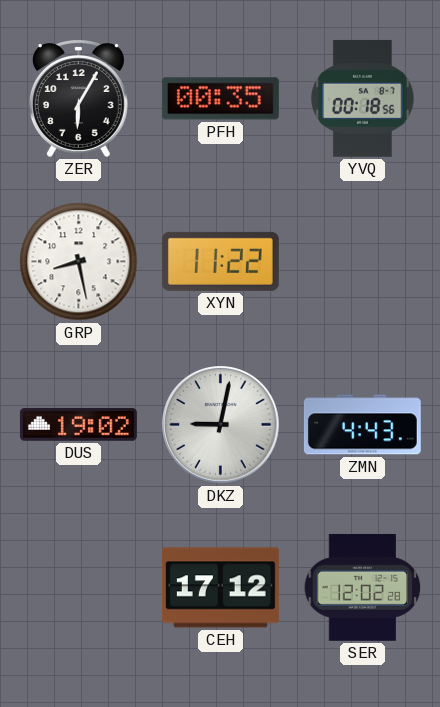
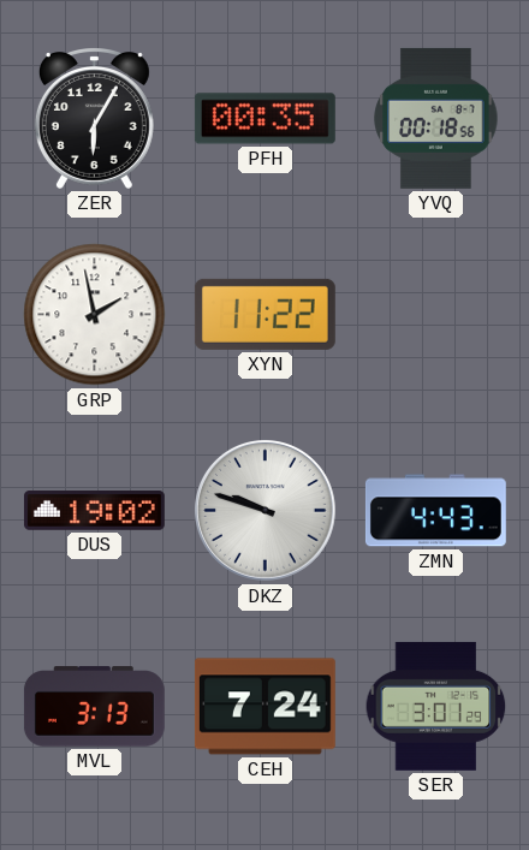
GRP: 8:28 -> 1:58 (95, 315)
DKZ: 9:02 -> 9:48 (266, 511)
MVL: none -> 3:13 (94, 707)
CEH: 17:12 -> 7:24 (264, 707)
SER: 12:02 -> 3:01 (436, 706)
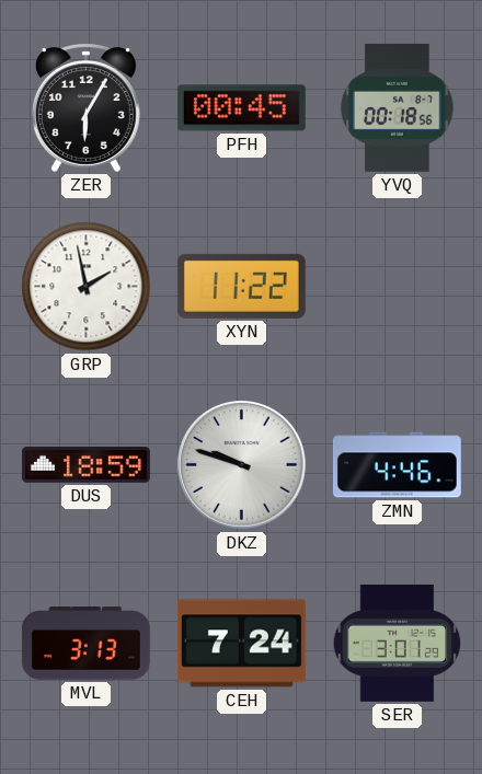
PFH: 00:35 -> 00:45 (241, 108)
DUS: 19:02 -> 18:59 (85, 465)
ZMN: 4:43 -> 4:46 (397, 465)
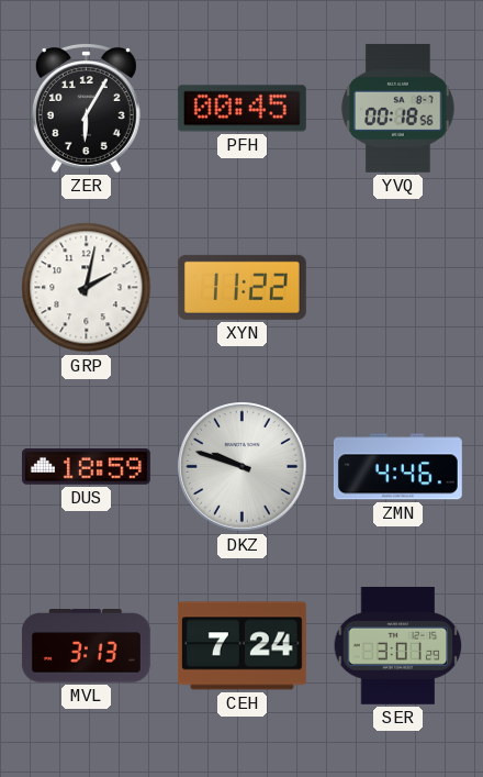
GRP: 1:58 -> 2:02 (87, 288)
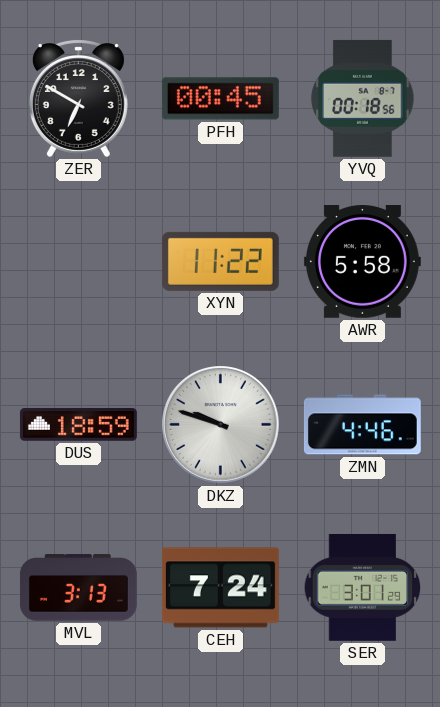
ZER: 6:05 -> 6:50 (78, 98)
GRP: 2:02 -> none (87, 288)
AWR: none -> 5:58 (362, 262)
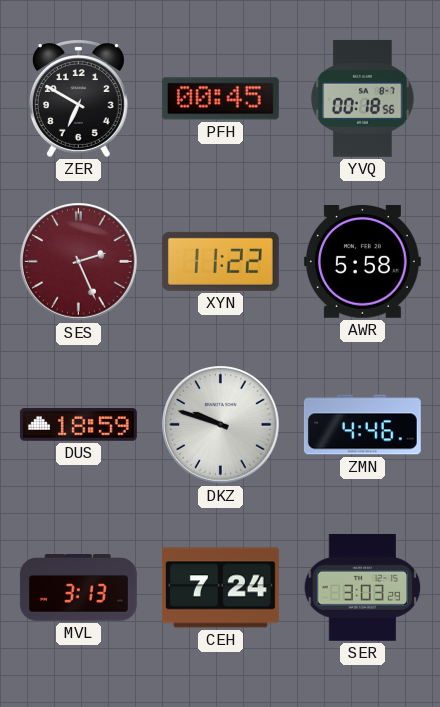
SES: none -> 2:26 (79, 262)
SER: 3:01 -> 3:03 (363, 587)
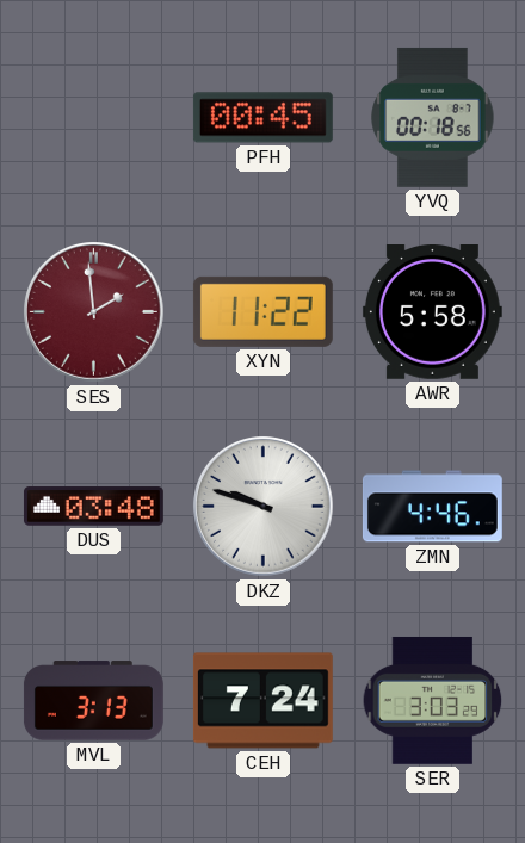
ZER: 6:50 -> none (78, 98)
SES: 2:26 -> 1:59 (94, 312)
DUS: 18:59 -> 03:48 (93, 507)
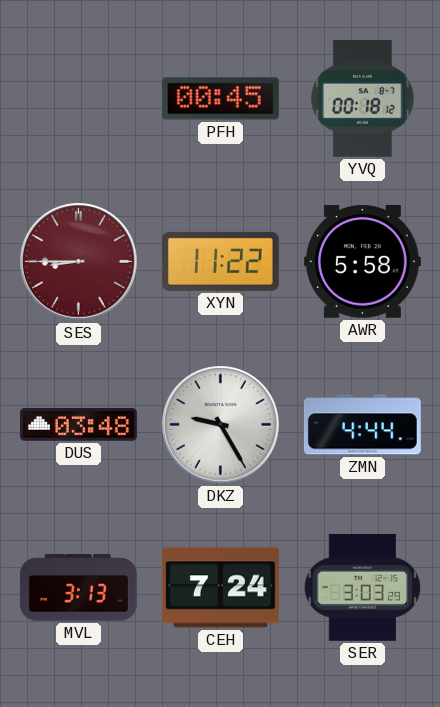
YVQ: 00:18:56 -> 00:18:12 (363, 98)
SES: 1:59 -> 8:45 (79, 262)
DKZ: 9:48 -> 9:25 (221, 425)
ZMN: 4:46 -> 4:44 (362, 425)
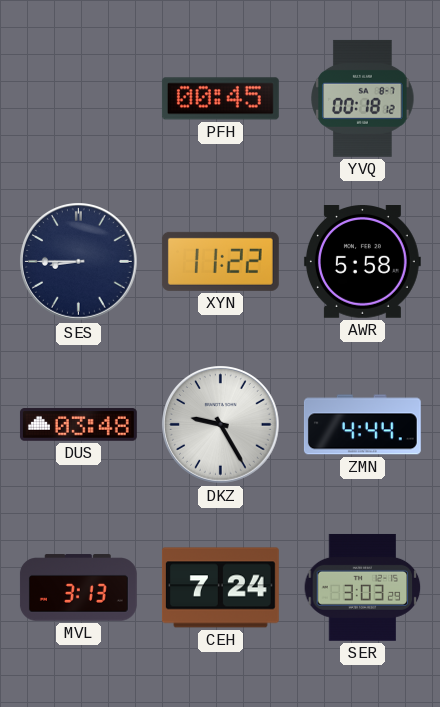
SES dial: burgundy -> navy (79, 262)
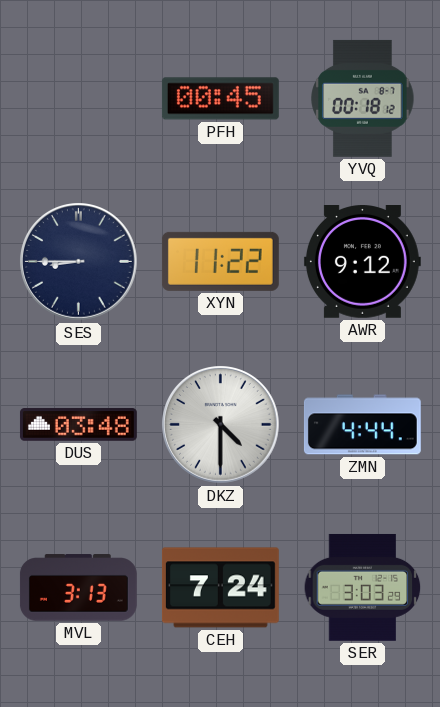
AWR: 5:58 -> 9:12 (362, 262)
DKZ: 9:25 -> 4:30 (221, 425)
